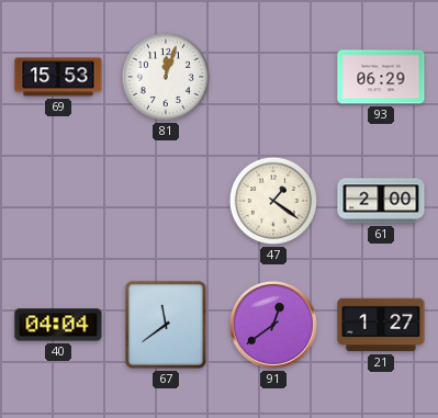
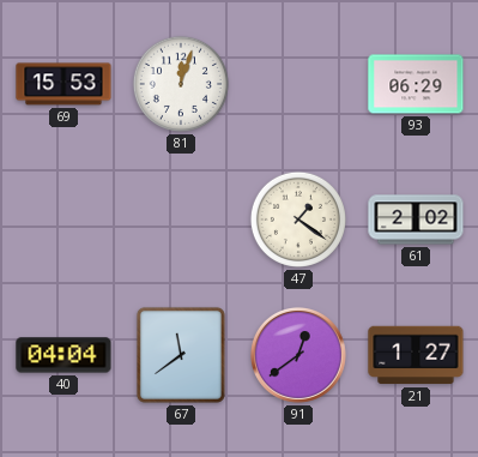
61: 2:00 -> 2:02 (416, 220)
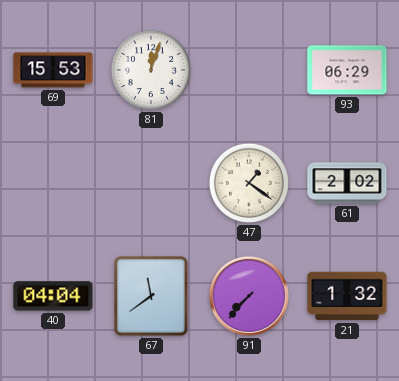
91: 12:39 -> 7:37 (249, 296)
21: 1:27 -> 1:32 (347, 296)
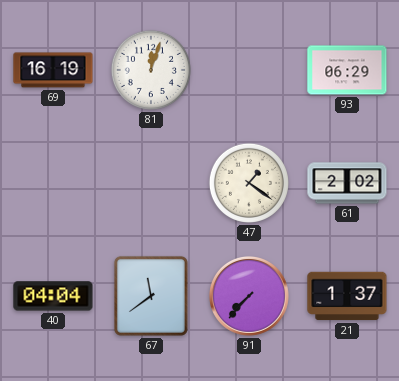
69: 15:53 -> 16:19 (53, 70)
21: 1:32 -> 1:37 (347, 296)
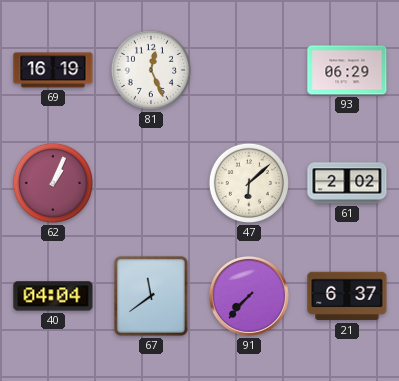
81: 12:03 -> 12:26 (151, 70)
62: none -> 1:04 (53, 183)
47: 1:21 -> 6:08 (249, 183)
21: 1:37 -> 6:37 (347, 296)
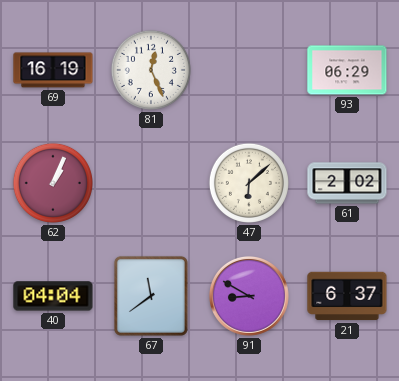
91: 7:37 -> 8:50 (249, 296)
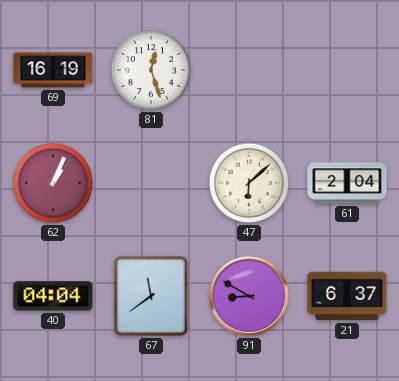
81: 12:26 -> 12:27 (151, 70)
93: 06:29 -> none (347, 70)
61: 2:02 -> 2:04 (347, 183)
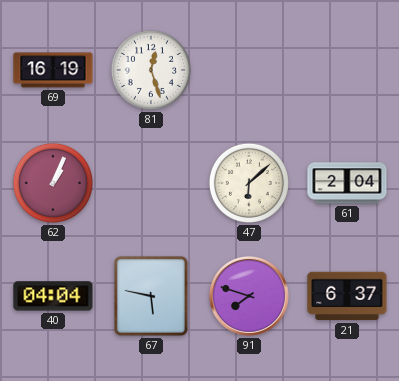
67: 11:39 -> 5:47 (151, 296)
91: 8:50 -> 7:48 (249, 296)
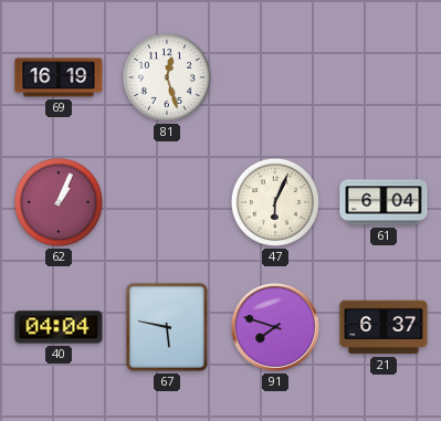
47: 6:08 -> 6:04 (275, 202)
61: 2:04 -> 6:04 (384, 202)
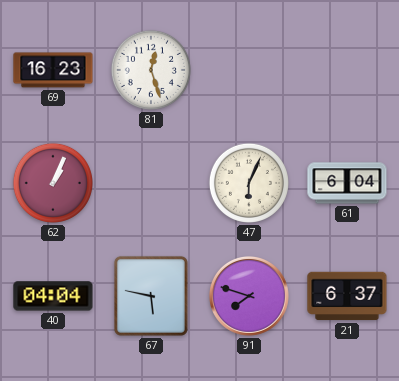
69: 16:19 -> 16:23 (53, 70)
